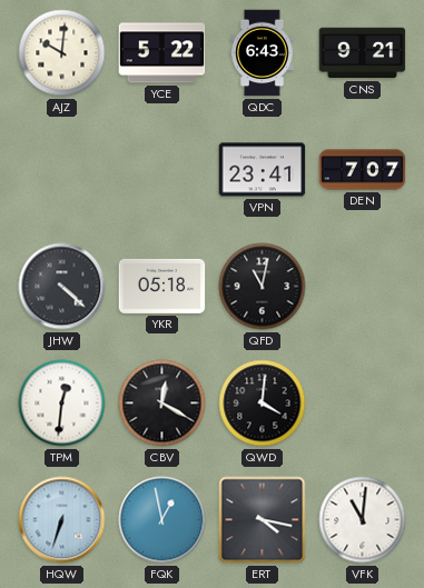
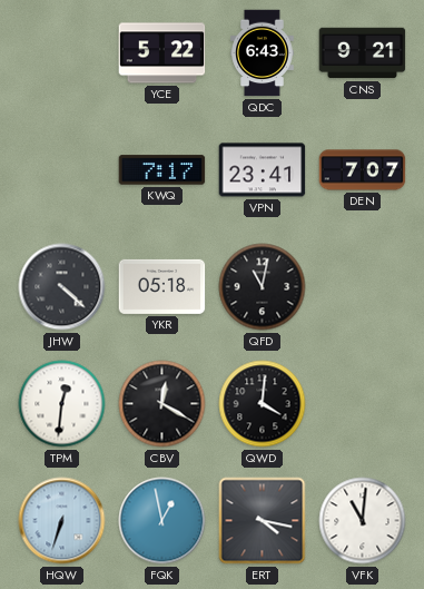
AJZ: 10:01 -> none (62, 53)
KWQ: none -> 7:17 (162, 170)
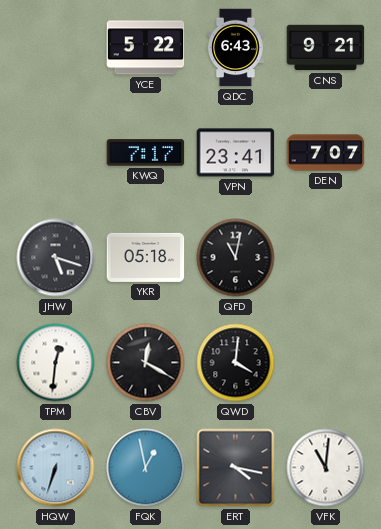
JHW: 4:22 -> 5:18 (56, 258)
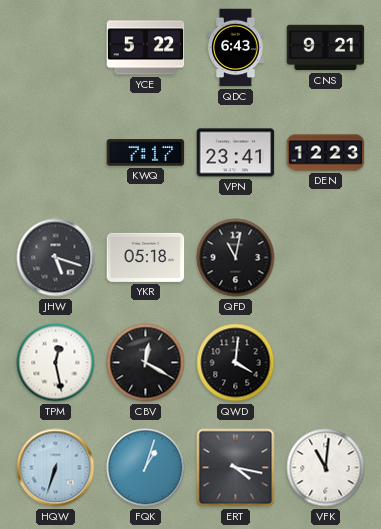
DEN: 7:07 -> 12:23 (326, 153)
TPM: 12:31 -> 12:28 (56, 363)
FQK: 12:58 -> 1:03 (146, 468)
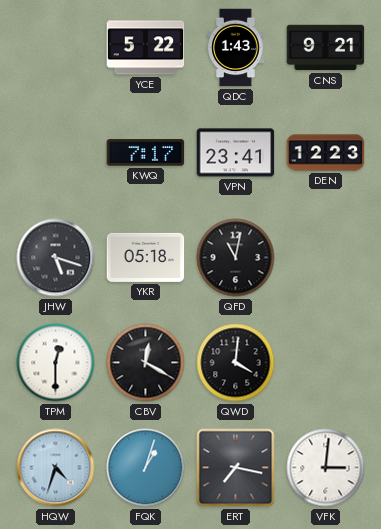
QDC: 6:43 -> 1:43 (236, 48)
TPM: 12:28 -> 12:30 (56, 363)
HQW: 6:33 -> 4:33 (56, 468)
ERT: 4:17 -> 7:17 (236, 468)
VFK: 11:01 -> 3:01 (326, 468)
